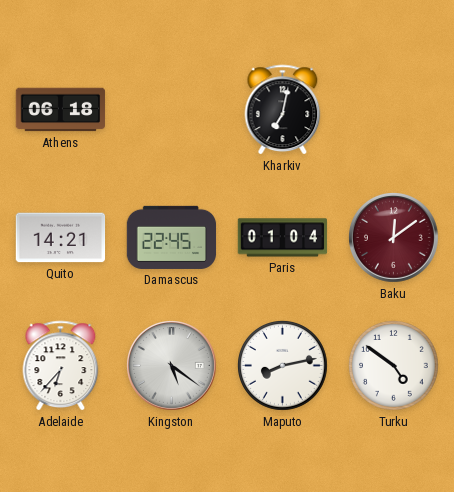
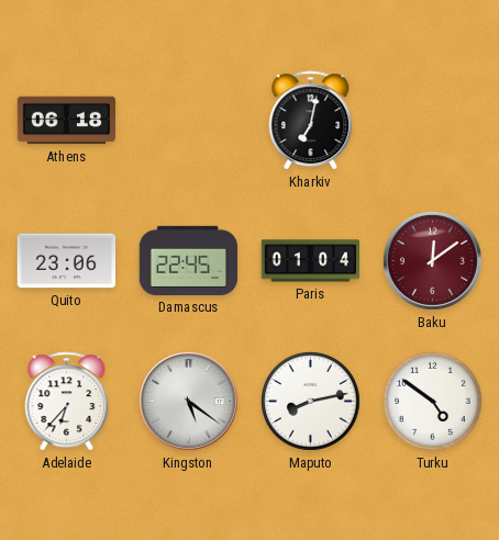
Quito: 14:21 -> 23:06 (67, 261)
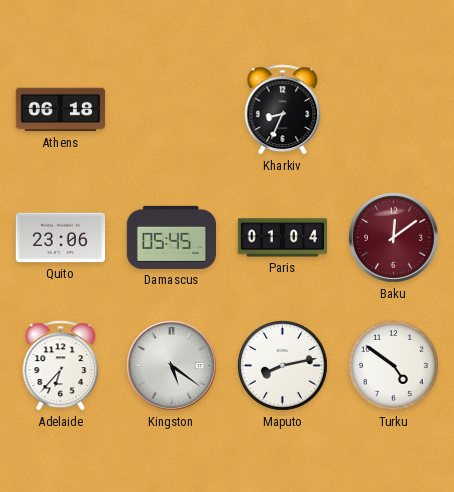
Kharkiv: 7:02 -> 8:34 (283, 110)
Damascus: 22:45 -> 05:45 (172, 237)
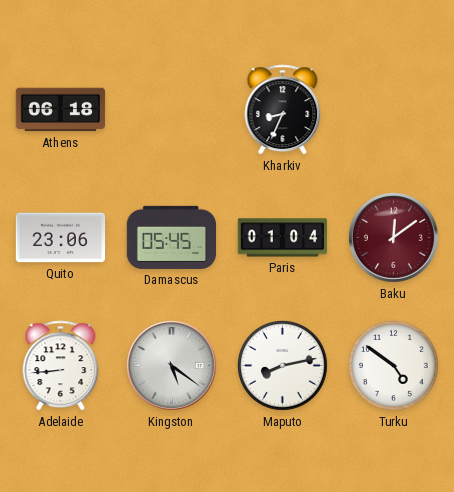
Adelaide: 6:37 -> 8:44 (61, 366)
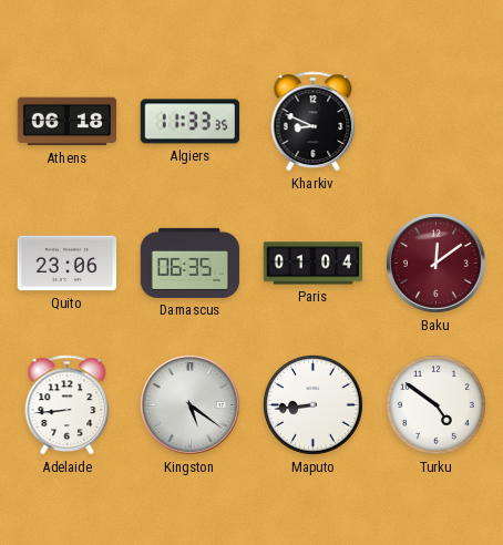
Algiers: none -> 11:33 (191, 122)
Kharkiv: 8:34 -> 8:49 (314, 122)
Damascus: 05:45 -> 06:35 (191, 263)
Maputo: 8:13 -> 8:44 (314, 405)
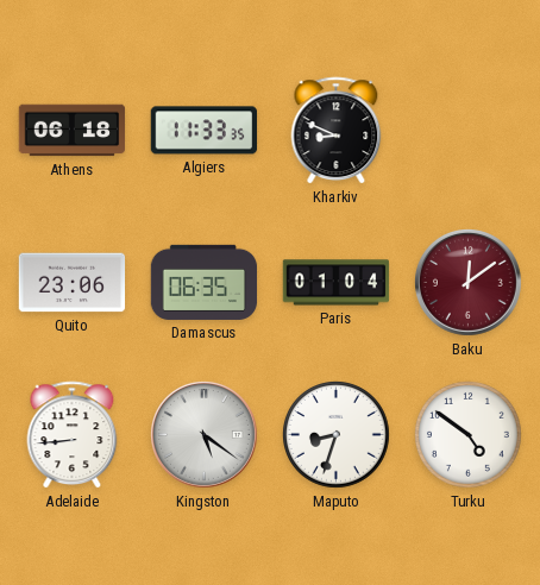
Maputo: 8:44 -> 8:33 (337, 435)
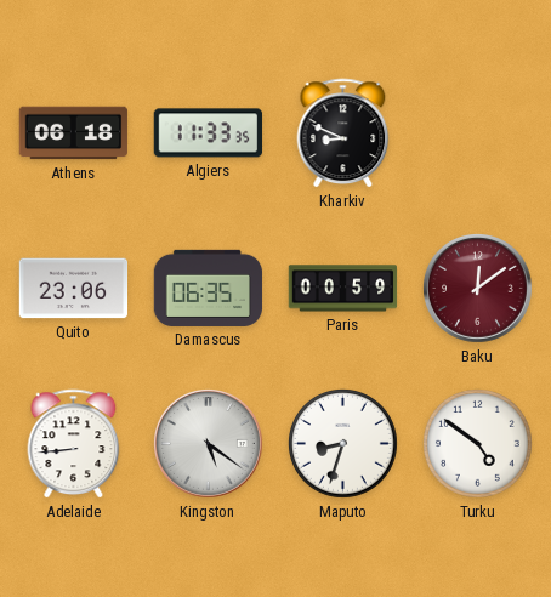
Paris: 01:04 -> 00:59 (343, 289)
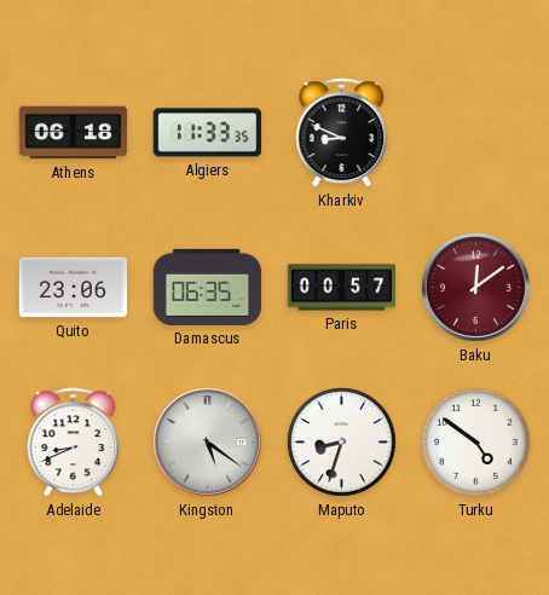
Paris: 00:59 -> 00:57 (342, 288)
Adelaide: 8:44 -> 8:41 (74, 443)
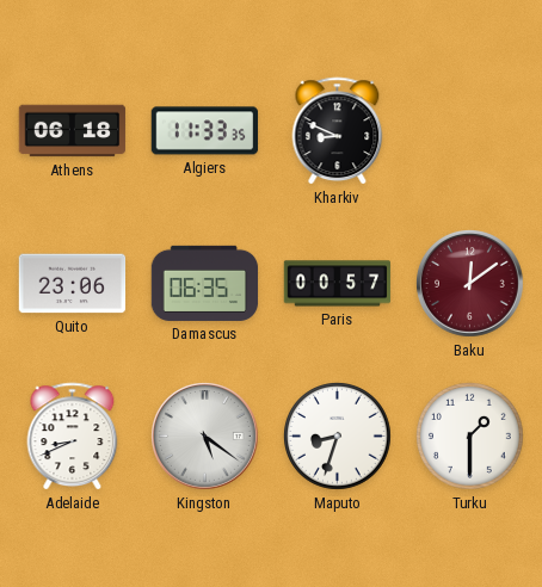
Turku: 4:51 -> 1:30 (470, 437)
